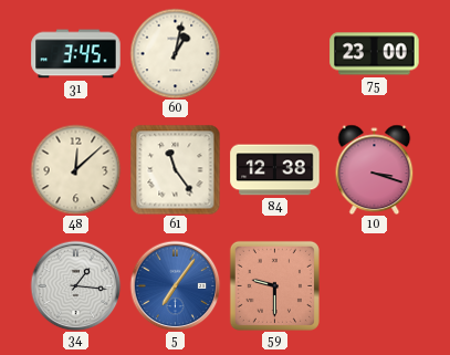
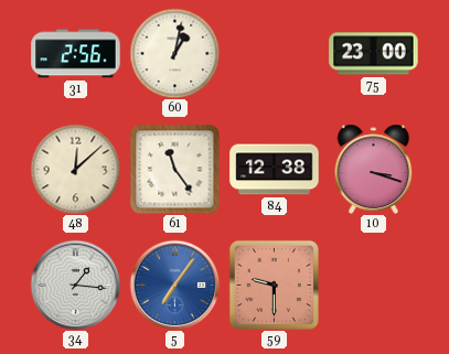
31: 3:45 -> 2:56 (76, 54)
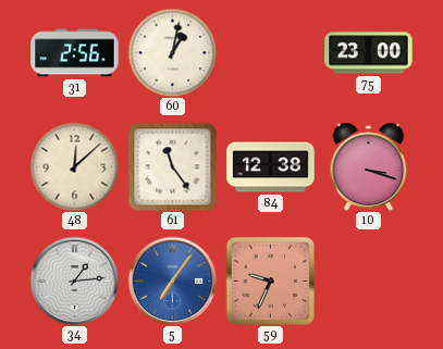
34: 1:16 -> 1:14 (74, 281)
59: 9:30 -> 9:34 (270, 281)
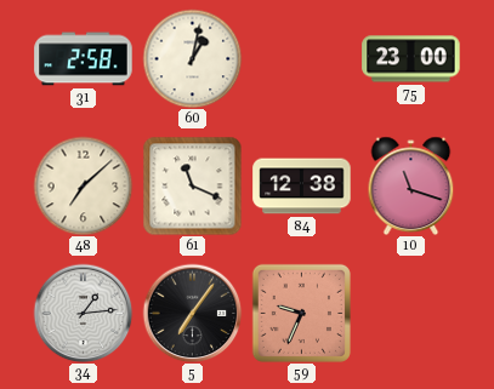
31: 2:56 -> 2:58 (84, 59)
48: 12:08 -> 7:08 (83, 185)
61: 11:24 -> 11:19 (192, 185)
10: 3:18 -> 11:18 (411, 185)
5 dial: blue -> black (192, 313)
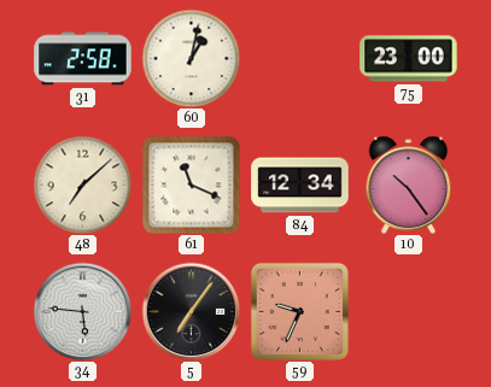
84: 12:38 -> 12:34 (300, 186)
10: 11:18 -> 10:24 (409, 184)
34: 1:14 -> 5:46 (82, 311)
